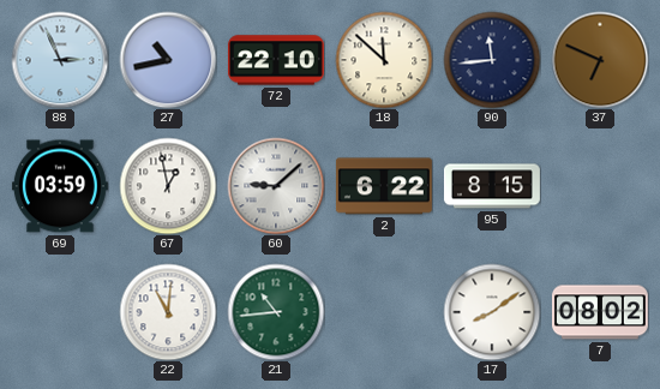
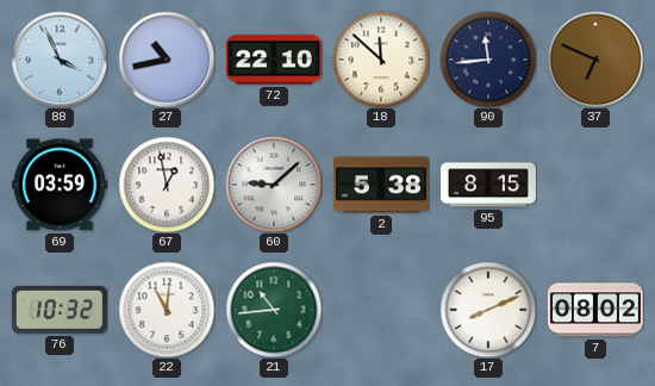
88: 2:56 -> 3:56 (60, 60)
2: 6:22 -> 5:38 (381, 185)
76: none -> 10:32 (60, 310)
17: 8:09 -> 8:11 (488, 310)
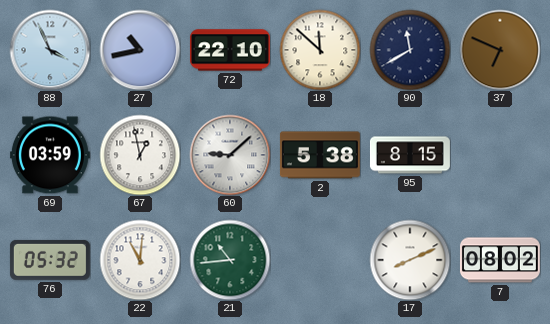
90: 11:44 -> 11:40 (410, 50)
76: 10:32 -> 05:32 (50, 260)
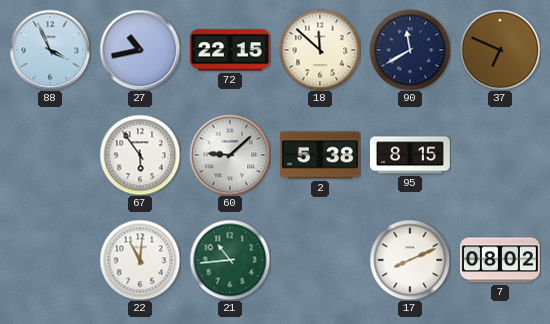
72: 22:10 -> 22:15 (230, 50)
69: 03:59 -> none (50, 155)
67: 12:58 -> 5:54 (140, 155)
76: 05:32 -> none (50, 260)
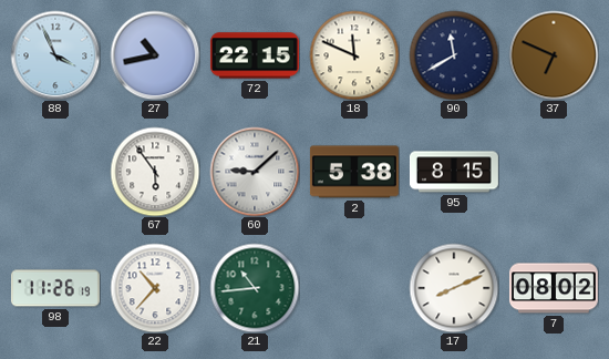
18: 11:52 -> 11:49 (354, 55)
98: none -> 11:26 (55, 288)
22: 11:01 -> 10:37 (155, 288)
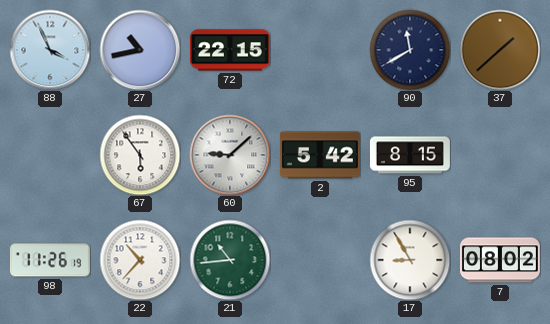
18: 11:49 -> none (354, 55)
37: 6:49 -> 1:38 (500, 50)
2: 5:38 -> 5:42 (320, 155)
17: 8:11 -> 8:55 (410, 260)
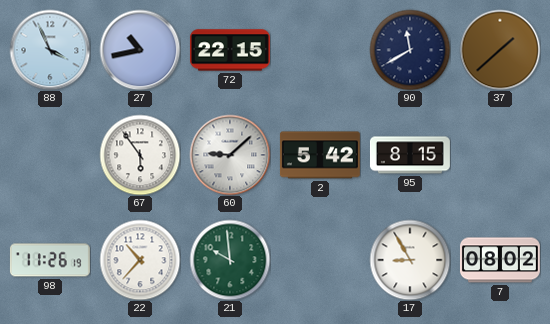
21: 10:44 -> 9:59 (230, 260)
